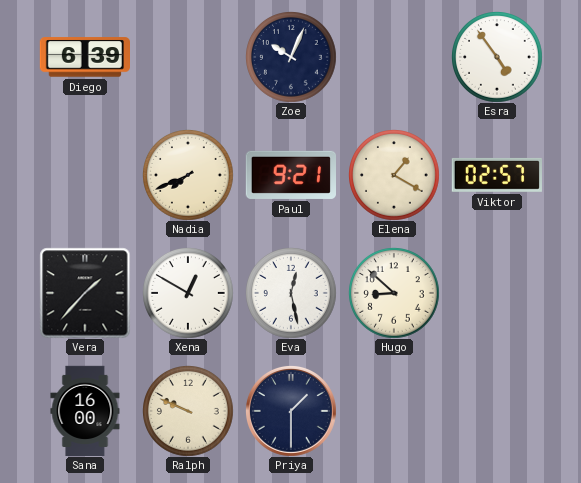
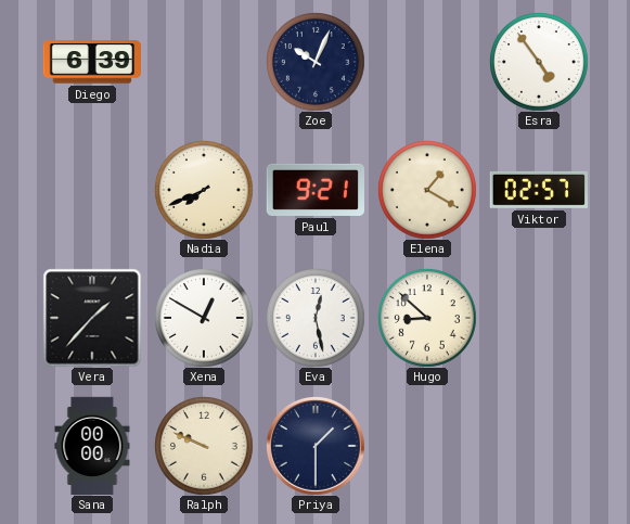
Sana: 16:00 -> 00:00 (92, 445)
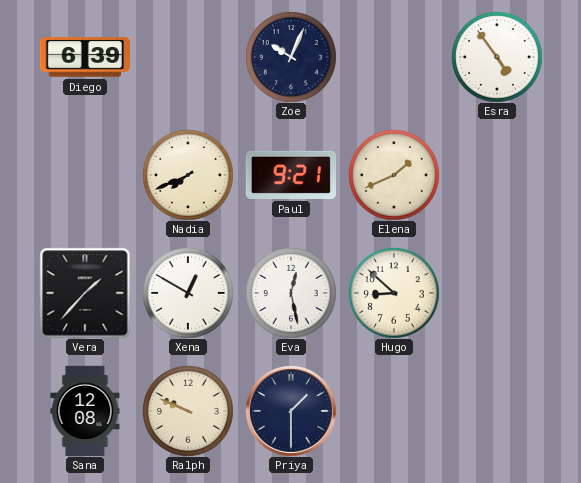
Elena: 1:20 -> 1:41 (394, 175)
Viktor: 02:57 -> none (538, 190)
Sana: 00:00 -> 12:08 (85, 410)
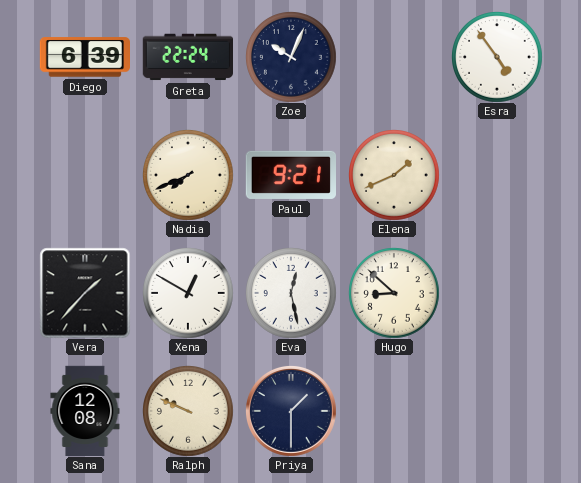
Greta: none -> 22:24 (187, 57)
